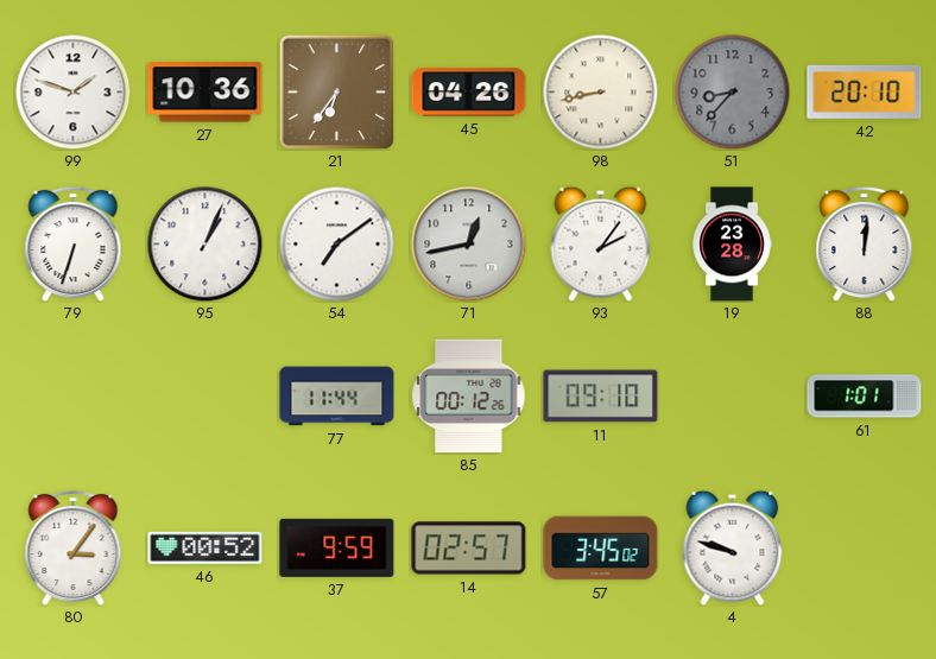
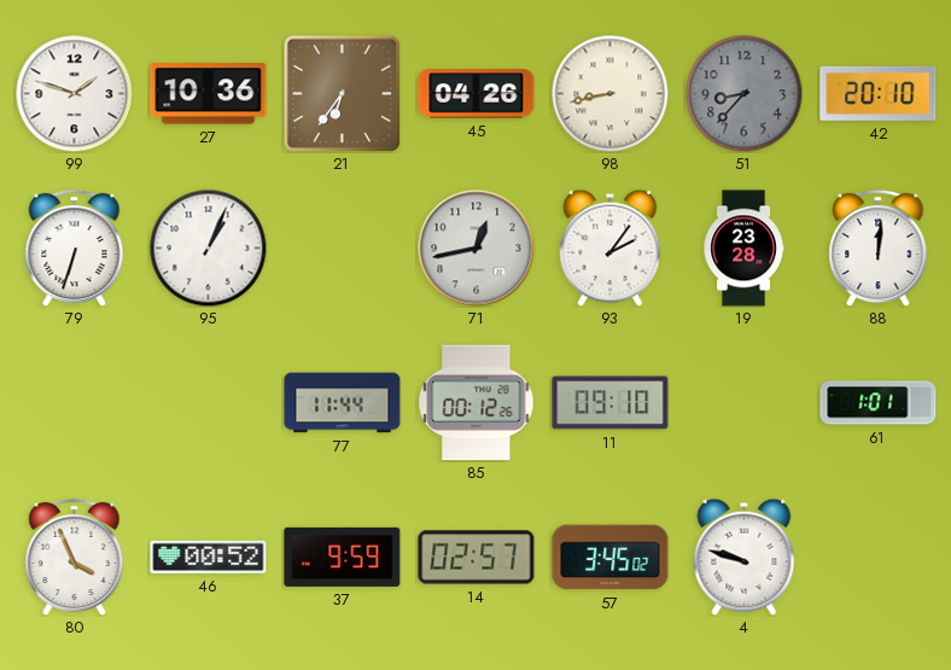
54: 7:09 -> none (336, 243)
80: 3:06 -> 3:56 (75, 557)
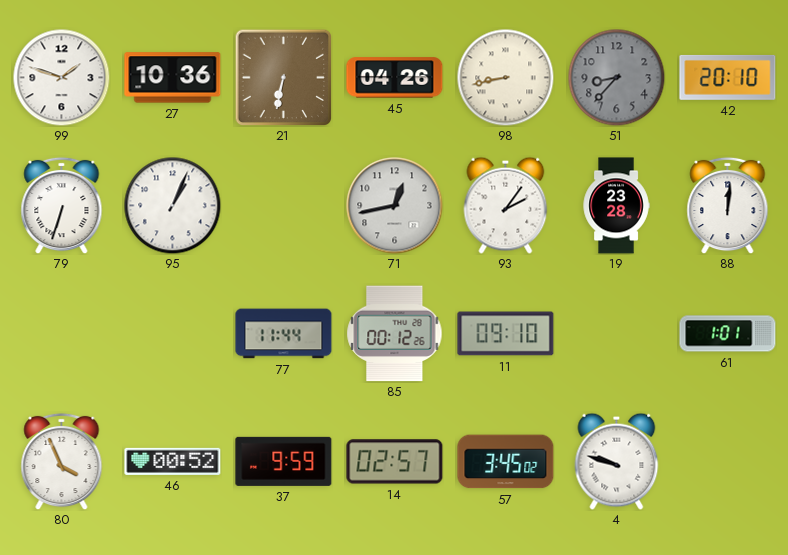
21: 6:36 -> 6:32 (283, 77)
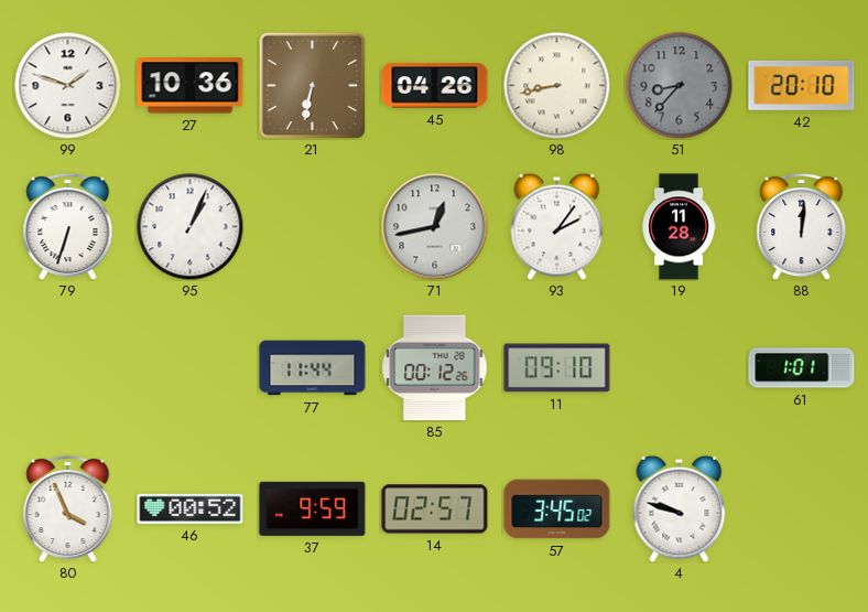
19: 23:28 -> 11:28 (679, 227)
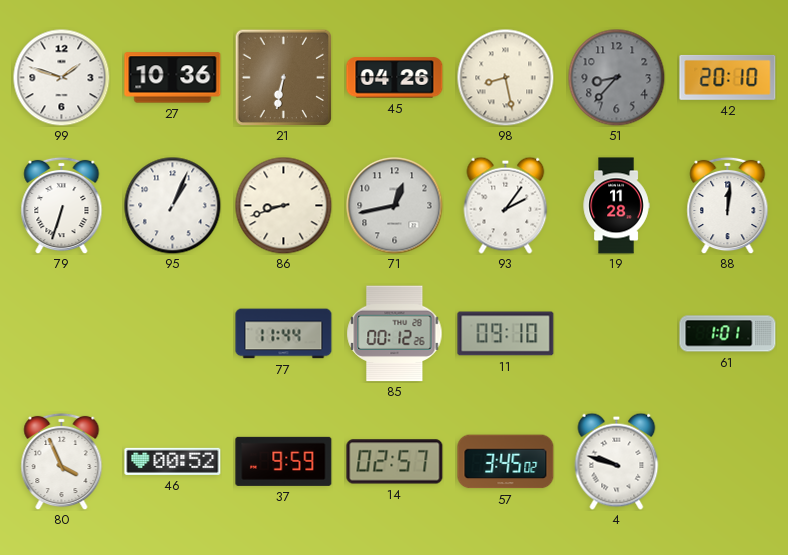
98: 8:43 -> 8:28 (505, 77)
86: none -> 8:42 (283, 205)
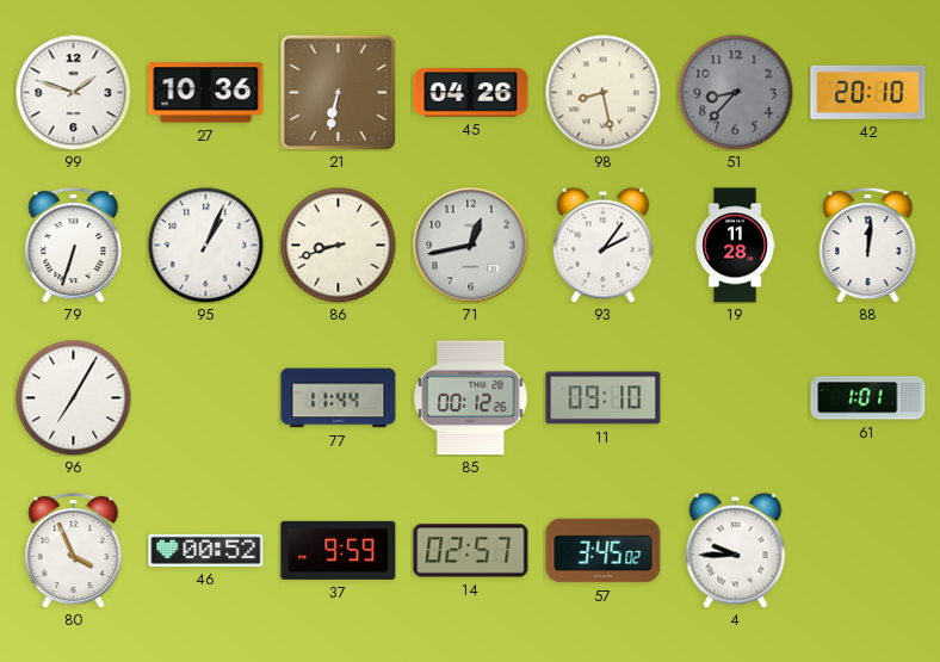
96: none -> 7:05 (73, 397)
4: 9:48 -> 9:45 (736, 550)
